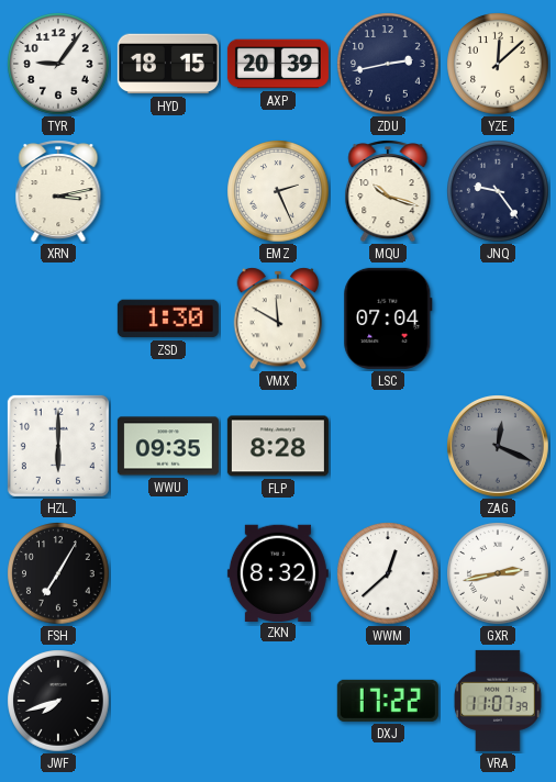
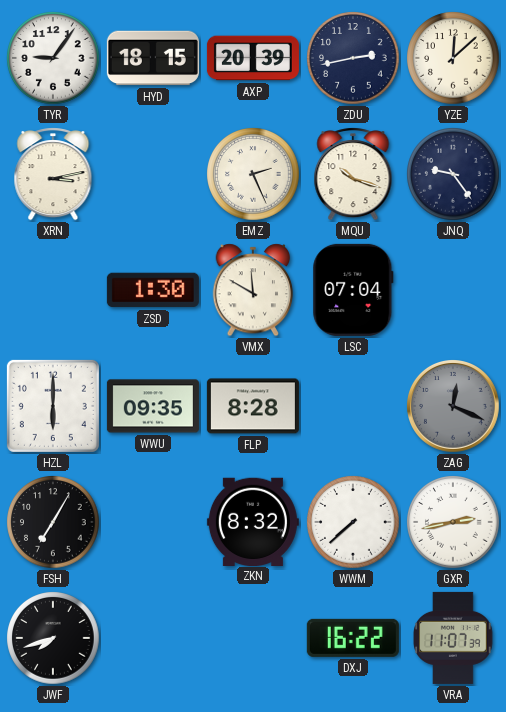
WWM: 12:38 -> 7:38 (353, 522)
DXJ: 17:22 -> 16:22 (353, 638)
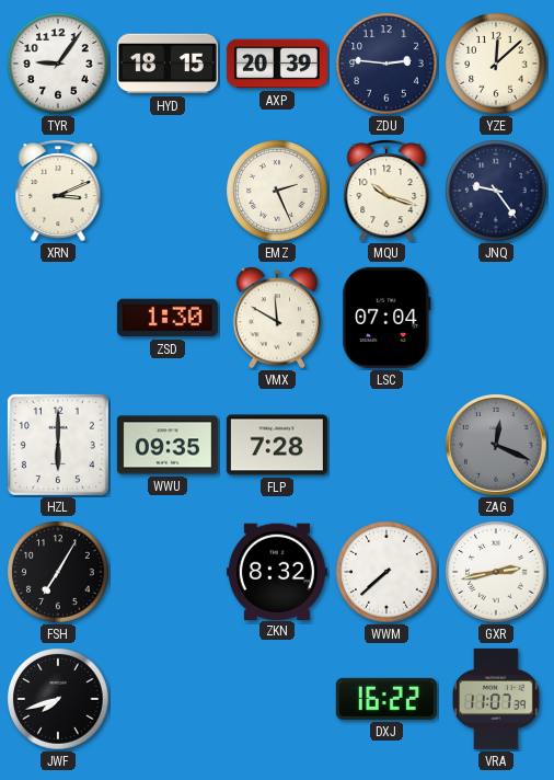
ZDU: 2:43 -> 2:46 (386, 64)
XRN: 3:13 -> 3:11 (58, 191)
FLP: 8:28 -> 7:28 (277, 445)
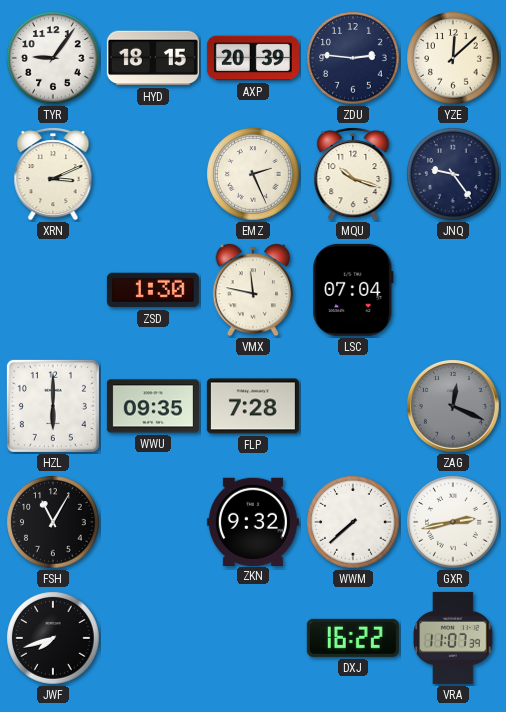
VMX: 11:50 -> 11:47 (253, 290)
FSH: 7:05 -> 11:05 (53, 522)
ZKN: 8:32 -> 9:32 (253, 521)
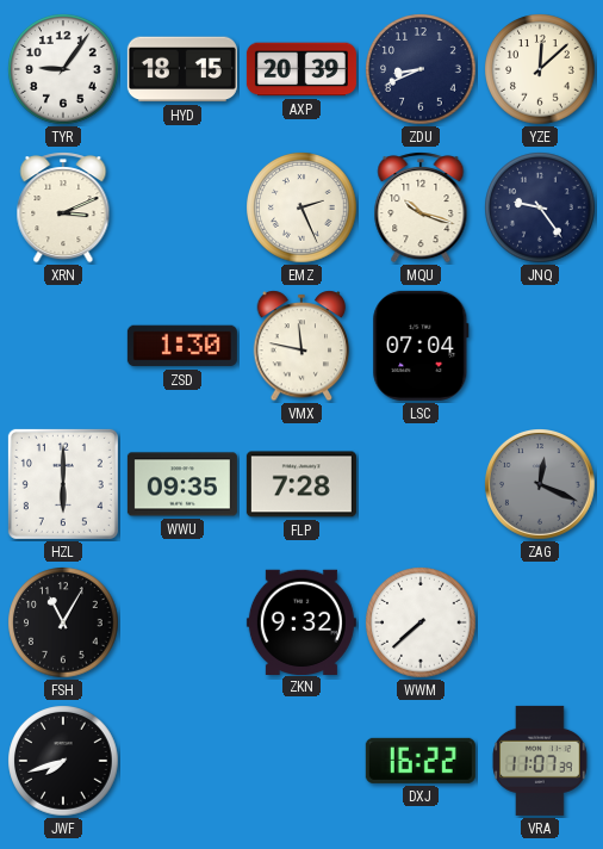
ZDU: 2:46 -> 8:41 (421, 69)
GXR: 2:43 -> none (453, 522)
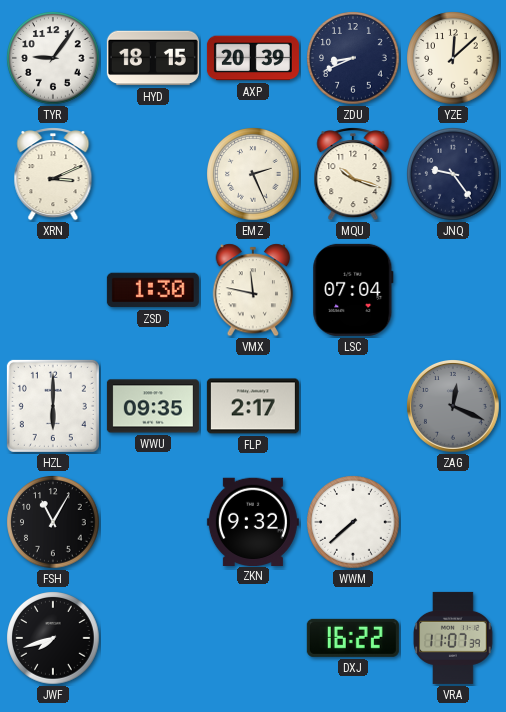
FLP: 7:28 -> 2:17 (253, 406)
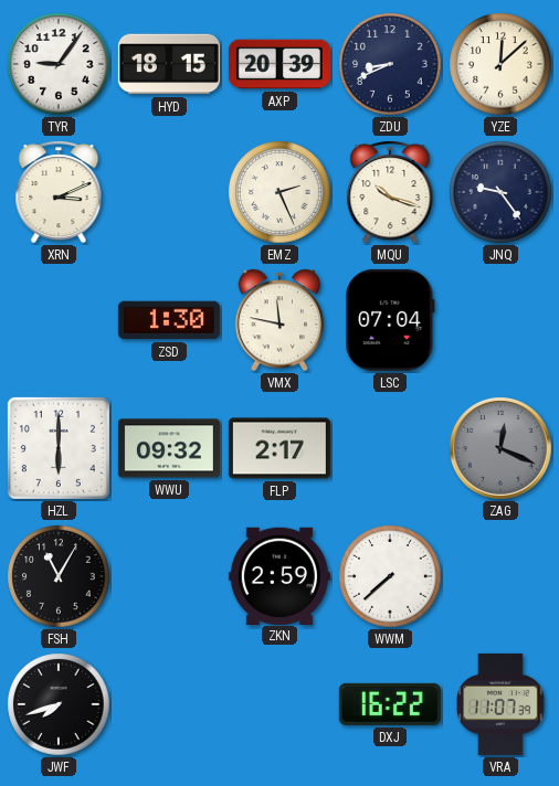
WWU: 09:35 -> 09:32 (169, 448)
ZKN: 9:32 -> 2:59 (279, 575)
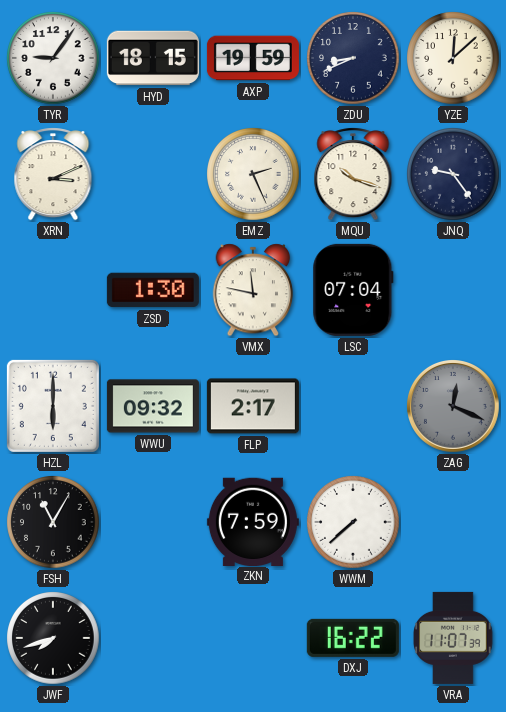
AXP: 20:39 -> 19:59 (253, 58)
ZKN: 2:59 -> 7:59 (253, 521)
